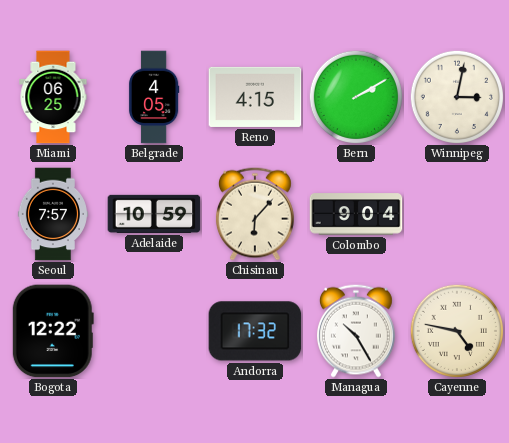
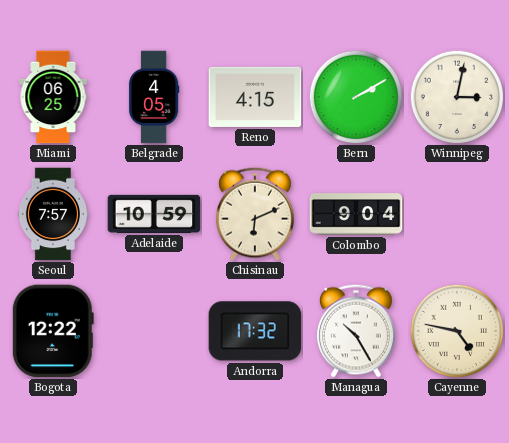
Chisinau: 6:07 -> 6:11 (255, 214)
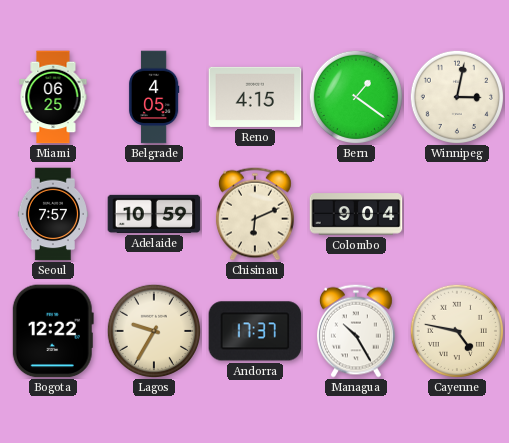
Bern: 2:10 -> 1:21 (355, 96)
Lagos: none -> 9:35 (153, 330)
Andorra: 17:32 -> 17:37 (255, 331)
